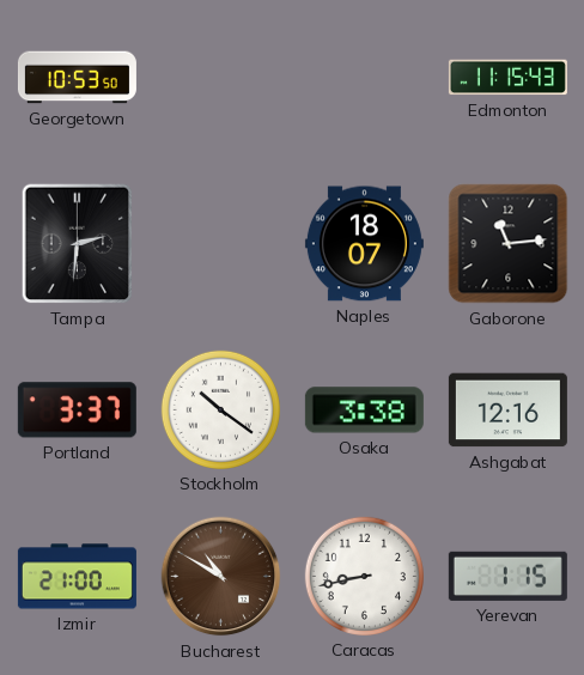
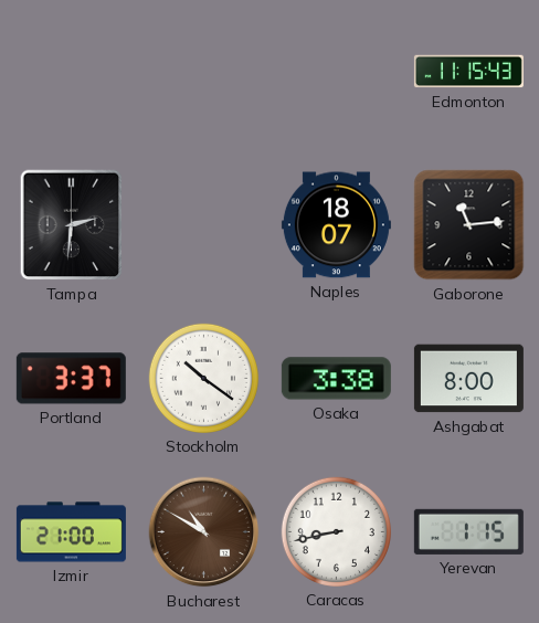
Georgetown: 10:53 -> none (77, 78)
Ashgabat: 12:16 -> 8:00 (468, 379)
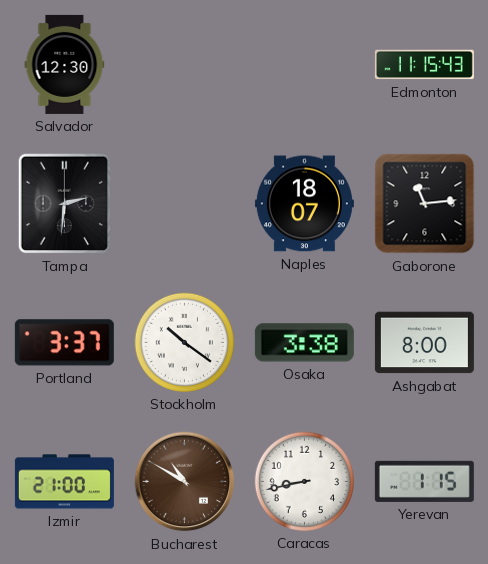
Salvador: none -> 12:30 (65, 64)
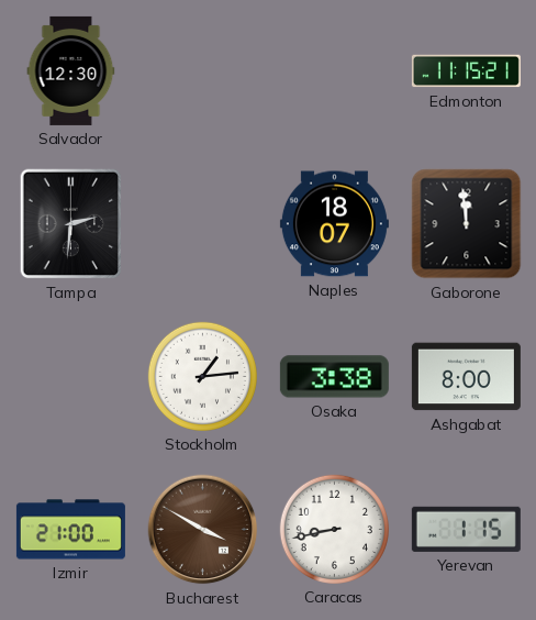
Edmonton: 11:15:43 -> 11:15:21 (466, 71)
Gaborone: 11:14 -> 11:59 (467, 224)
Portland: 3:37 -> none (64, 343)
Stockholm: 10:21 -> 1:14 (202, 376)
Bucharest: 10:50 -> 3:50 (203, 530)
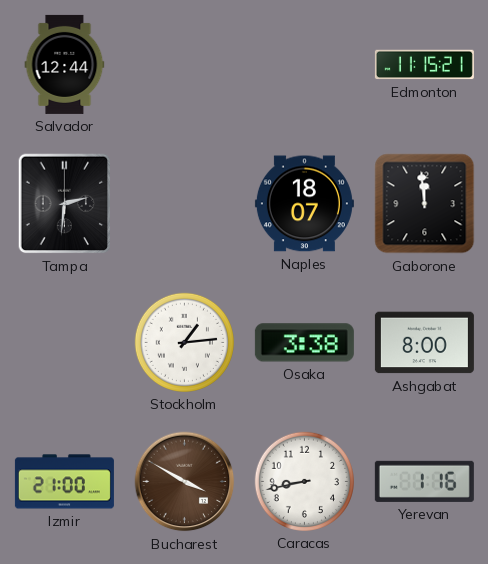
Salvador: 12:30 -> 12:44 (65, 64)
Yerevan: 1:15 -> 1:16 (424, 481)
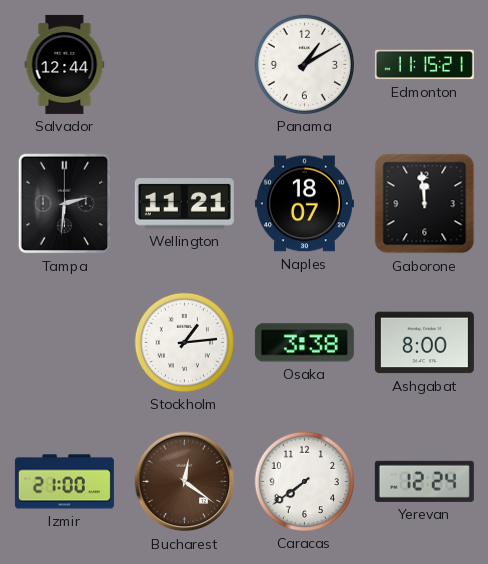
Panama: none -> 1:10 (304, 64)
Wellington: none -> 11:21 (184, 204)
Bucharest: 3:50 -> 12:21 (185, 482)
Caracas: 8:43 -> 7:39 (304, 481)
Yerevan: 1:16 -> 12:24 (424, 481)
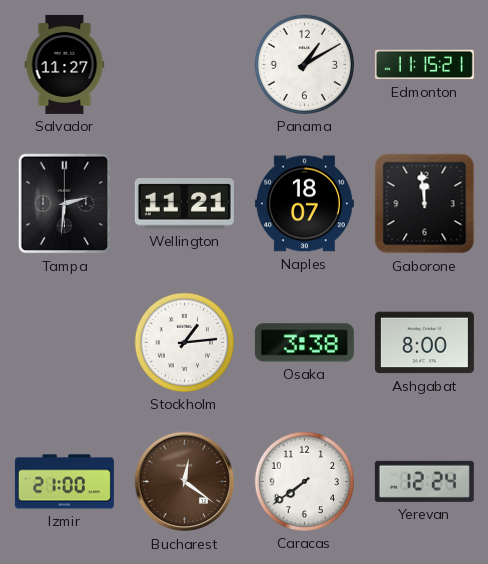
Salvador: 12:44 -> 11:27 (65, 64)
